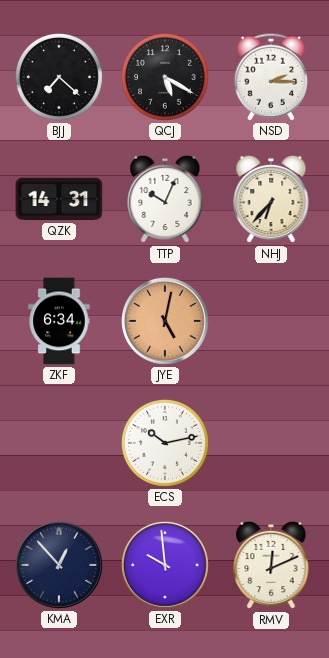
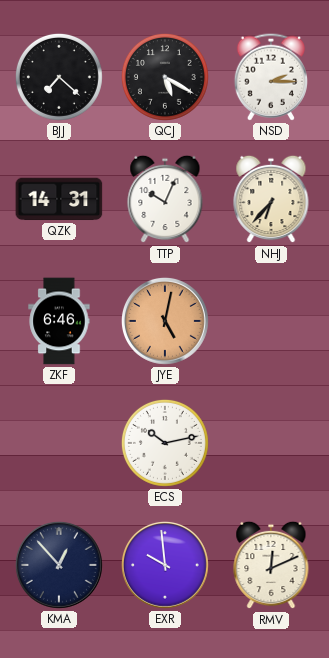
ZKF: 6:34 -> 6:46 (59, 321)
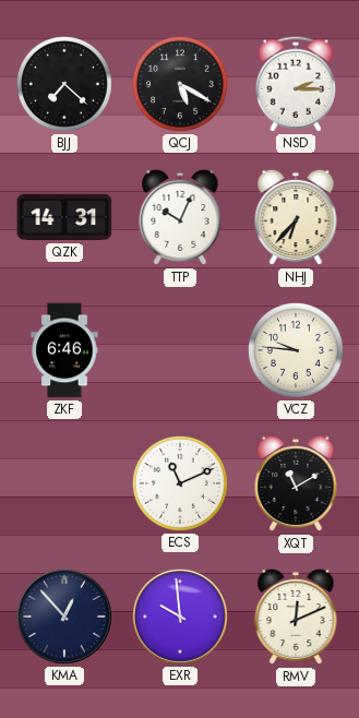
JYE: 5:02 -> none (165, 321)
VCZ: none -> 9:46 (296, 350)
ECS: 10:13 -> 11:11 (180, 483)
XQT: none -> 11:10 (296, 483)
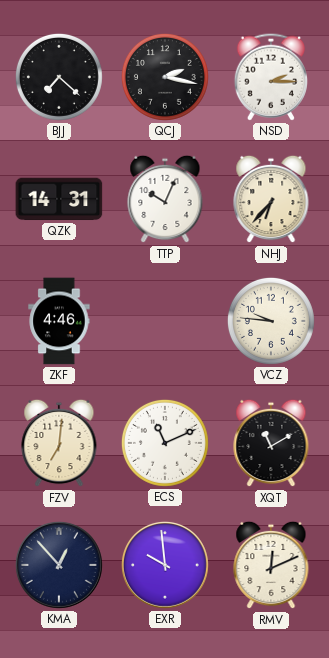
QCJ: 5:20 -> 2:17 (165, 77)
ZKF: 6:46 -> 4:46 (59, 321)
FZV: none -> 7:01 (59, 443)
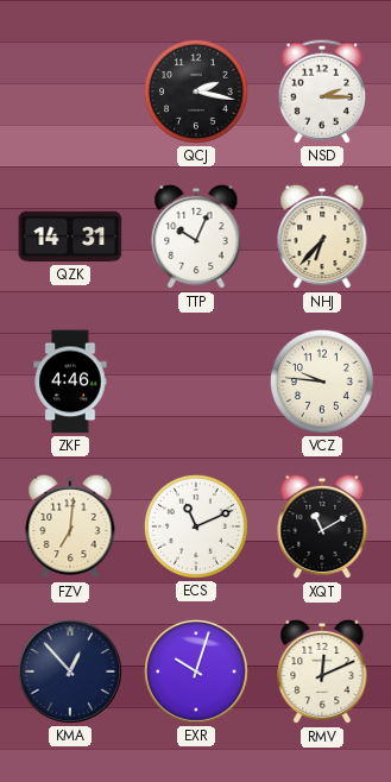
BJJ: 7:22 -> none (59, 77)
EXR: 9:59 -> 10:03 (196, 671)
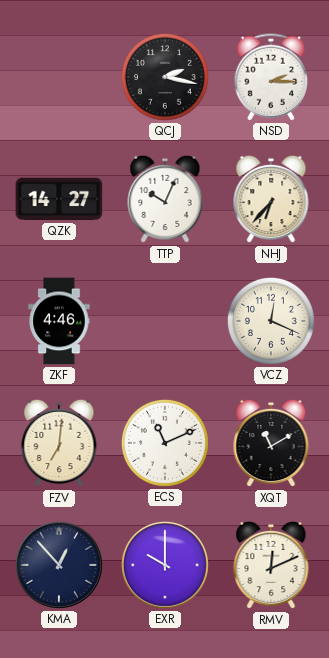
QZK: 14:31 -> 14:27 (59, 199)
VCZ: 9:46 -> 12:19 (271, 321)
EXR: 10:03 -> 10:00 (165, 565)
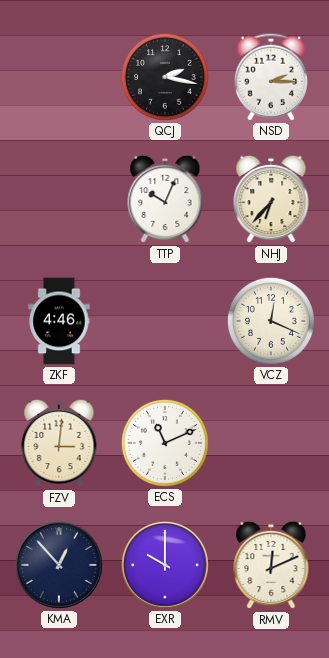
QZK: 14:27 -> none (59, 199)
FZV: 7:01 -> 3:01 (59, 443)
XQT: 11:10 -> none (271, 443)
